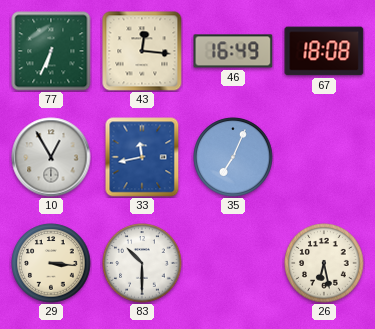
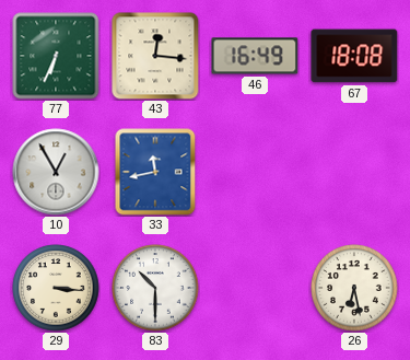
35: 7:04 -> none (233, 157)
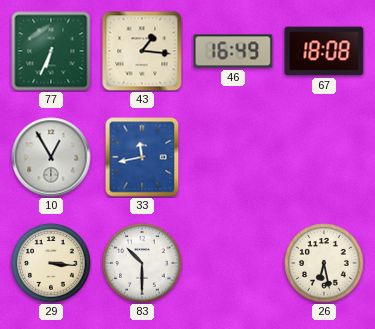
43: 12:16 -> 1:16 (142, 51)
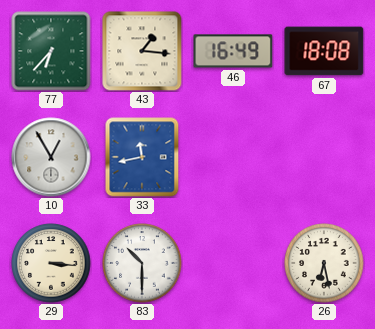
77: 6:34 -> 6:37 (51, 51)
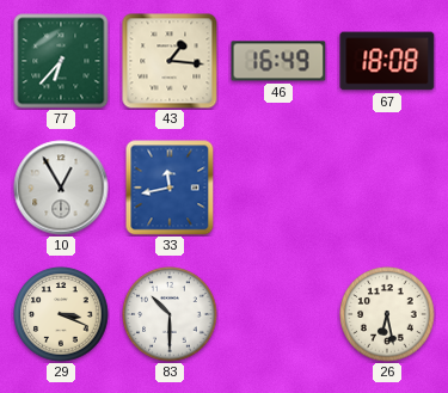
29: 3:16 -> 3:19 (61, 314)
